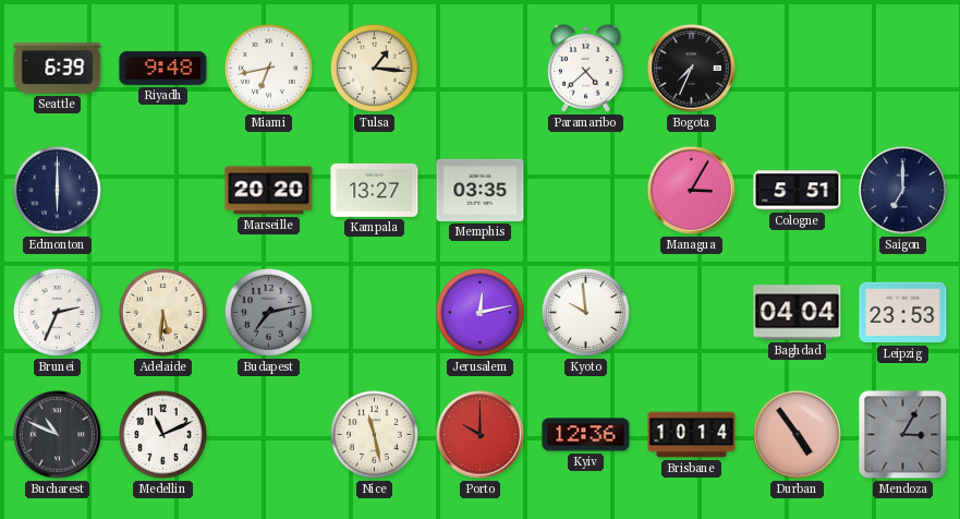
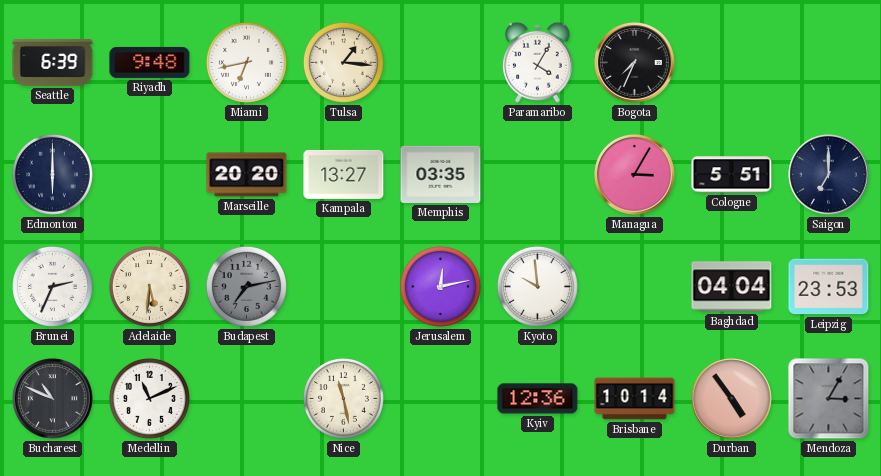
Paramaribo: 4:38 -> 4:05 (538, 62)
Porto: 10:00 -> none (481, 435)
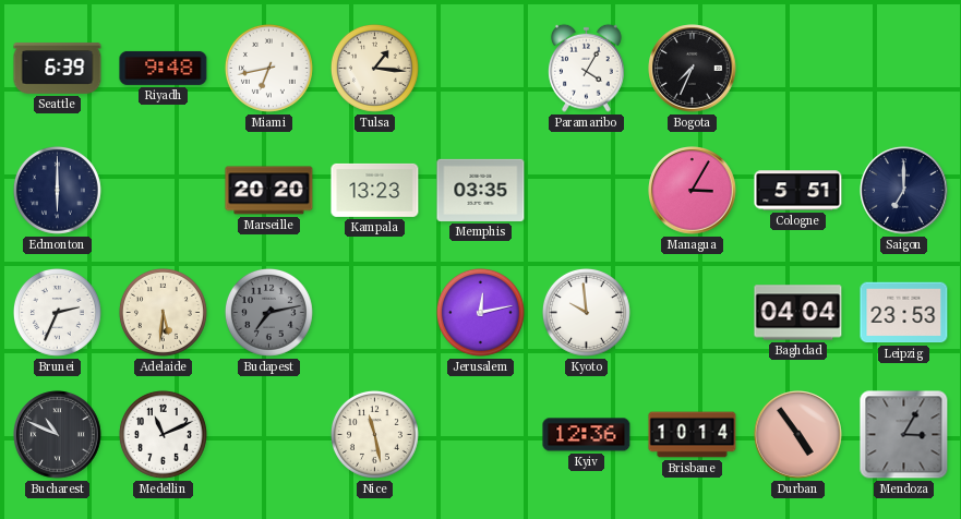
Kampala: 13:27 -> 13:23 (375, 190)
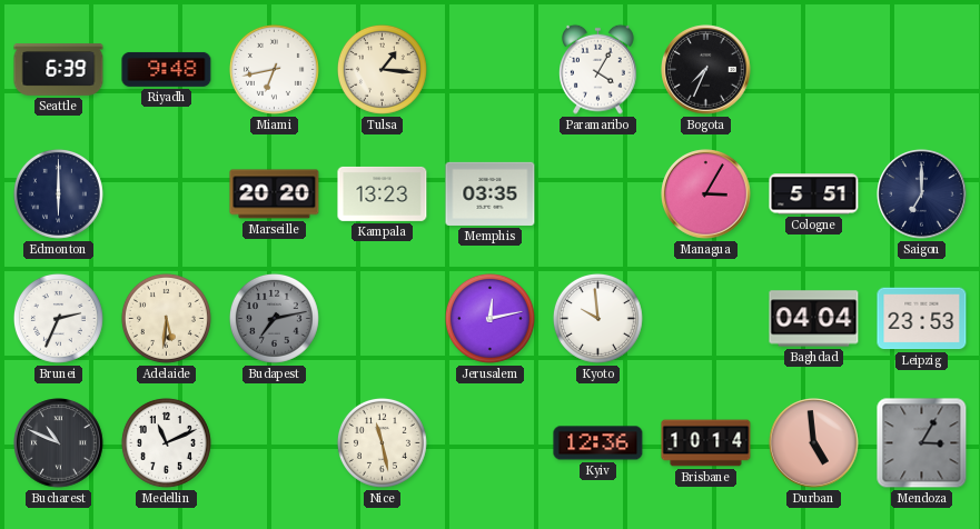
Durban: 4:54 -> 4:59 (814, 443)
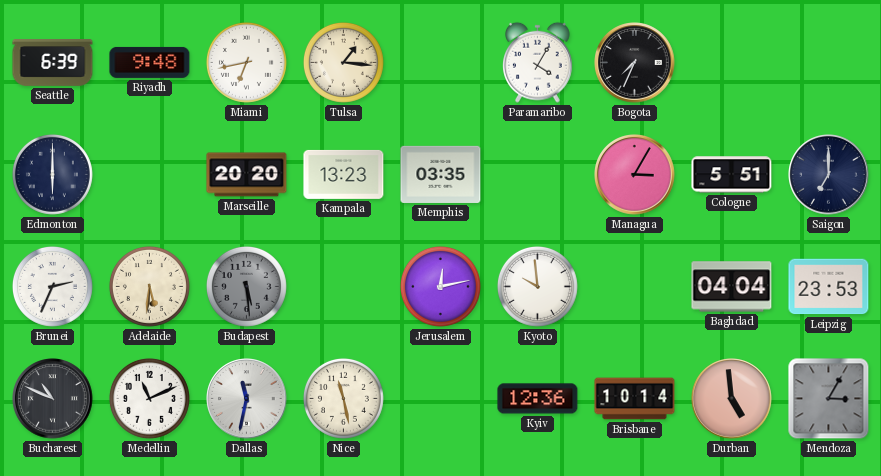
Budapest: 7:13 -> 5:29 (246, 286)
Dallas: none -> 11:32 (247, 399)
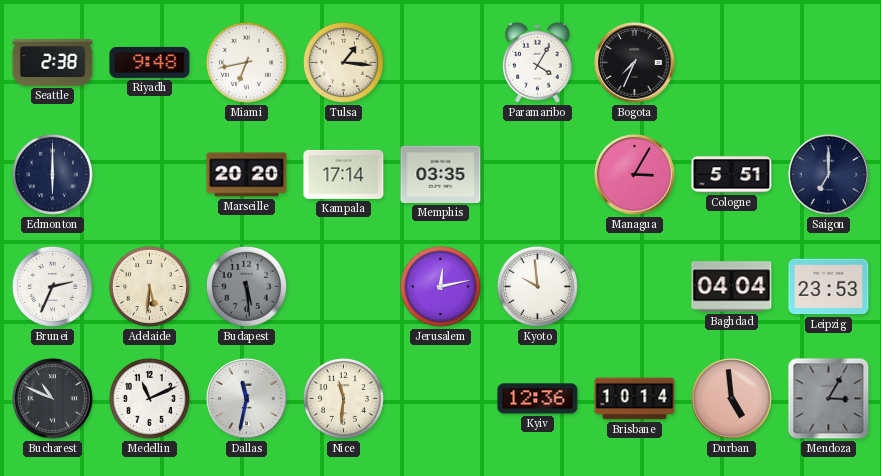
Seattle: 6:39 -> 2:38 (53, 63)
Kampala: 13:23 -> 17:14 (344, 174)
Nice: 11:28 -> 11:31 (343, 398)
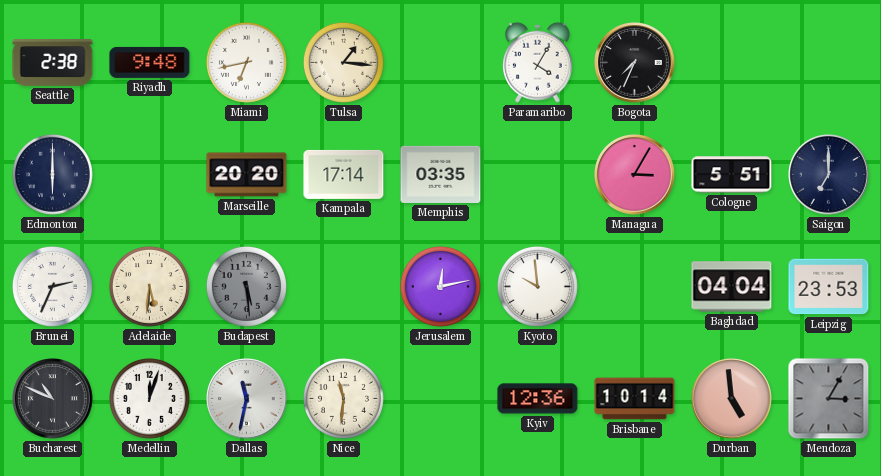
Medellin: 11:11 -> 12:03 (149, 398)
